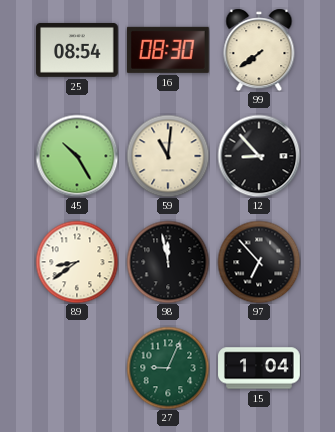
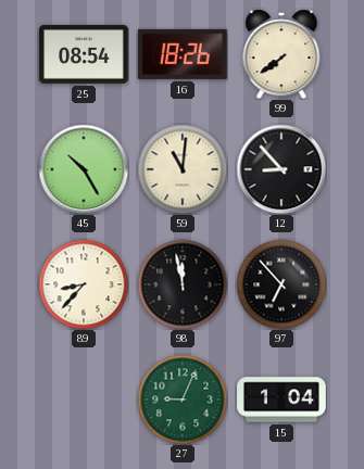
16: 08:30 -> 18:26 (183, 54)
89: 8:39 -> 8:37 (84, 284)
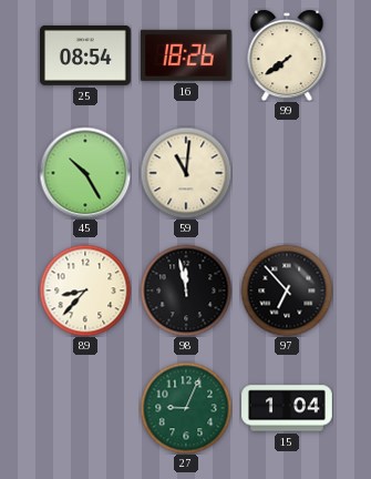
12: 8:53 -> none (281, 169)
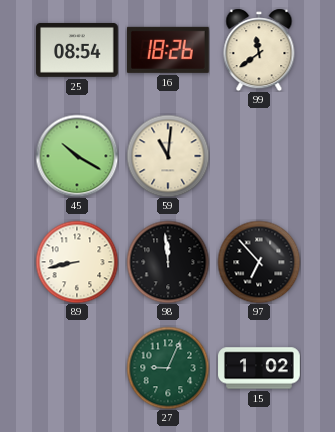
99: 7:39 -> 11:39 (259, 50)
45: 10:25 -> 10:20 (77, 156)
89: 8:37 -> 8:43 (77, 262)
98: 11:58 -> 11:59 (168, 262)
15: 1:04 -> 1:02 (259, 368)
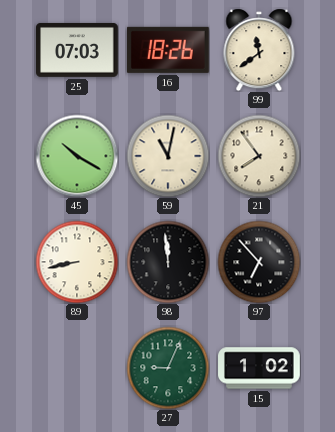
25: 08:54 -> 07:03 (77, 50)
59: 11:01 -> 11:02 (168, 156)
21: none -> 7:54 (259, 156)
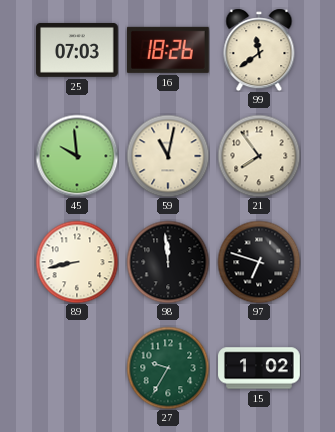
45: 10:20 -> 9:59 (77, 156)
97: 6:53 -> 6:48 (259, 262)
27: 9:04 -> 9:35 (168, 368)
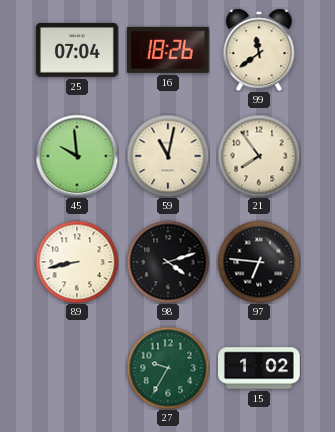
25: 07:03 -> 07:04 (77, 50)
98: 11:59 -> 4:12 (168, 262)
97: 6:48 -> 6:46 (259, 262)
